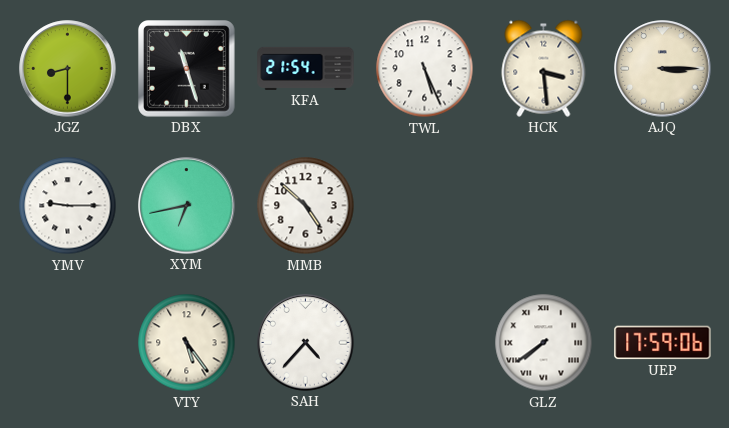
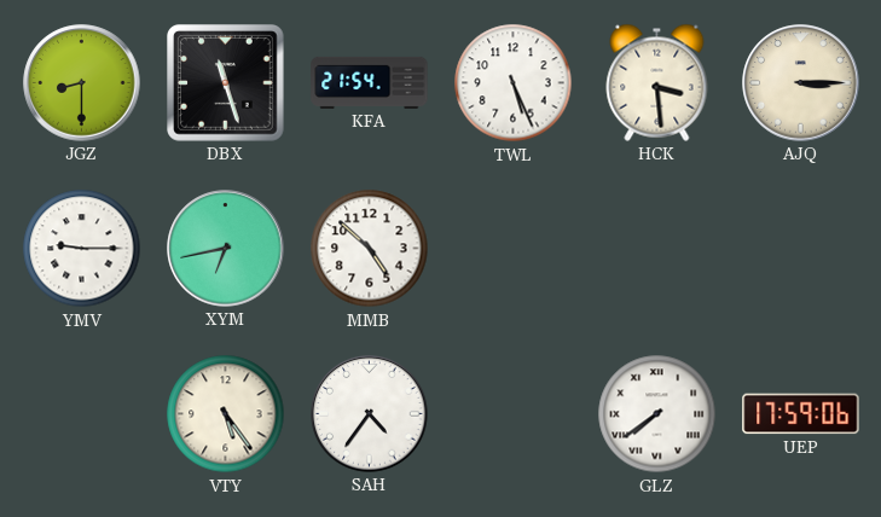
SAH: 4:37 -> 4:36 (370, 414)
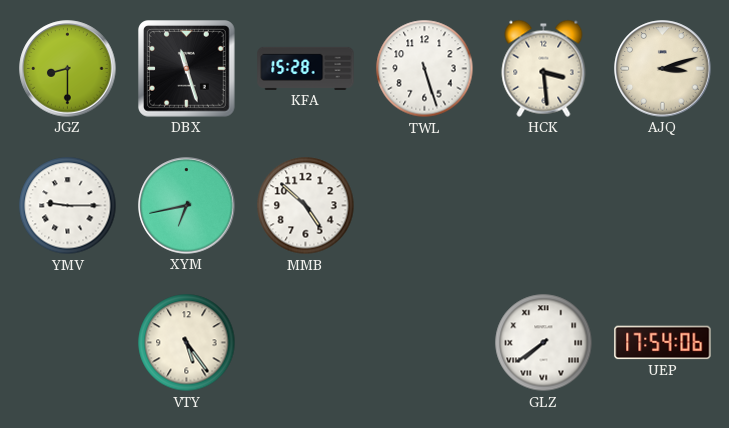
KFA: 21:54 -> 15:28 (306, 68)
TWL: 5:26 -> 5:27 (425, 69)
AJQ: 3:15 -> 3:12 (663, 69)
SAH: 4:36 -> none (370, 414)
UEP: 17:59 -> 17:54 (663, 343)
